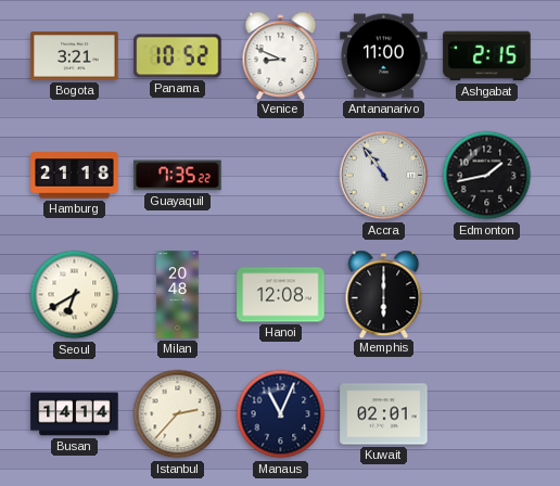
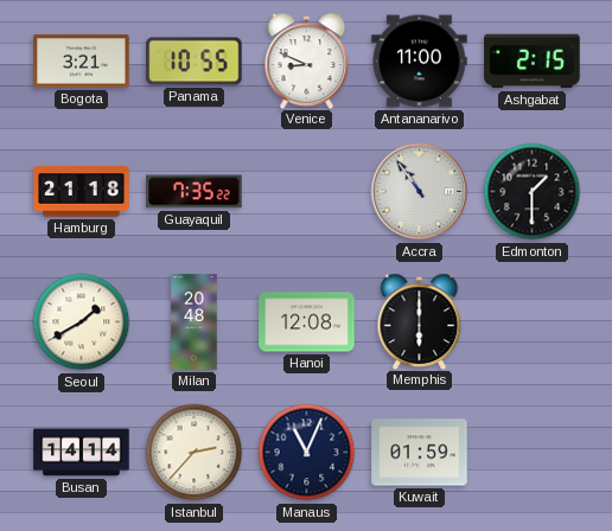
Panama: 10:52 -> 10:55 (195, 62)
Edmonton: 1:43 -> 1:30 (533, 192)
Seoul: 6:40 -> 1:40 (82, 322)
Kuwait: 02:01 -> 01:59 (420, 453)
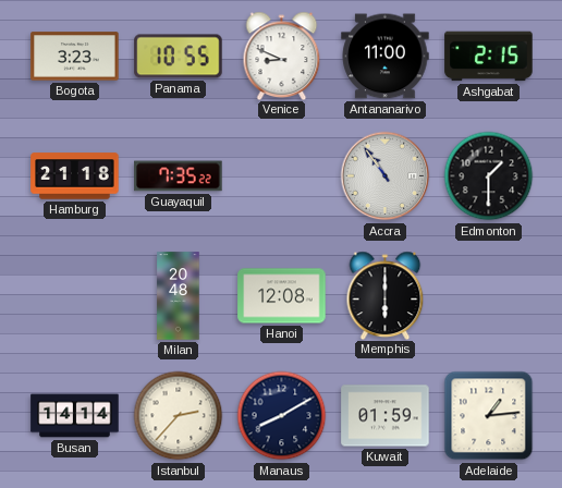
Bogota: 3:21 -> 3:23 (75, 57)
Seoul: 1:40 -> none (82, 322)
Manaus: 11:04 -> 8:10 (282, 416)
Adelaide: none -> 1:14 (489, 416)
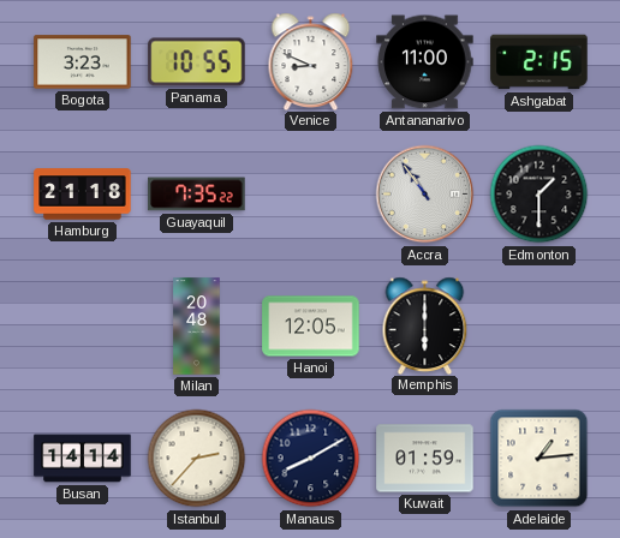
Hanoi: 12:08 -> 12:05 (311, 327)
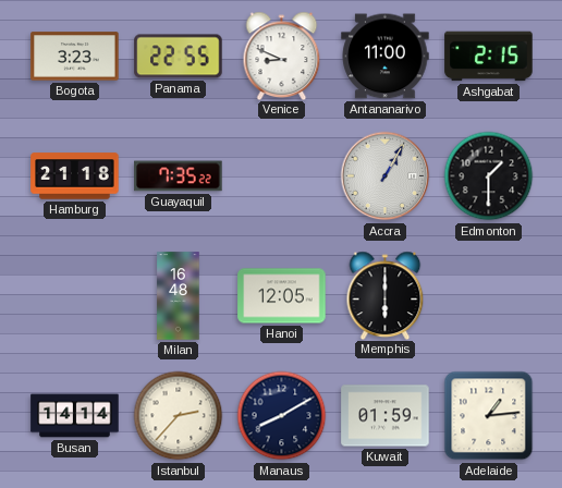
Panama: 10:55 -> 22:55 (179, 57)
Accra: 10:54 -> 1:05 (386, 176)
Milan: 20:48 -> 16:48 (179, 296)
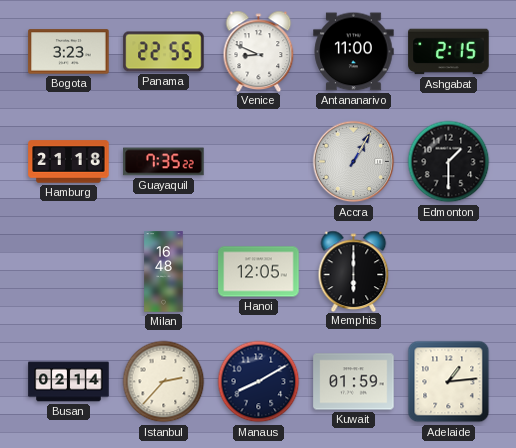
Busan: 14:14 -> 02:14 (69, 382)
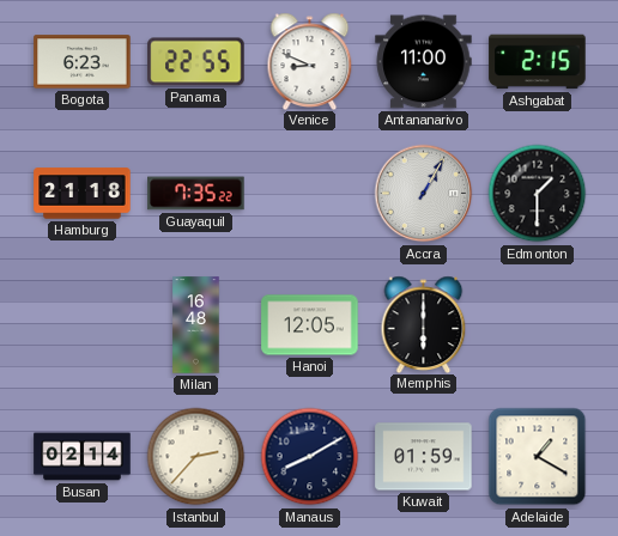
Bogota: 3:23 -> 6:23 (83, 62)
Adelaide: 1:14 -> 1:20 (538, 457)
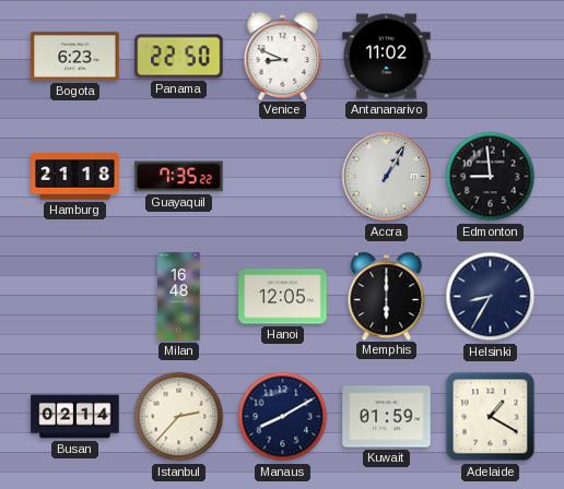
Panama: 22:55 -> 22:50 (179, 57)
Antananarivo: 11:00 -> 11:02 (387, 57)
Ashgabat: 2:15 -> none (538, 62)
Edmonton: 1:30 -> 8:59 (491, 177)
Helsinki: none -> 8:35 (491, 297)
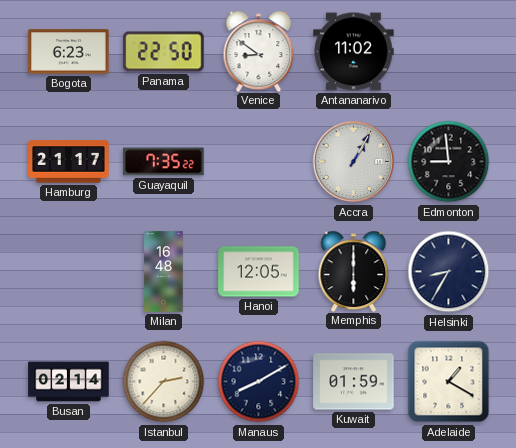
Venice: 8:49 -> 8:51 (259, 51)
Hamburg: 21:18 -> 21:17 (69, 162)
